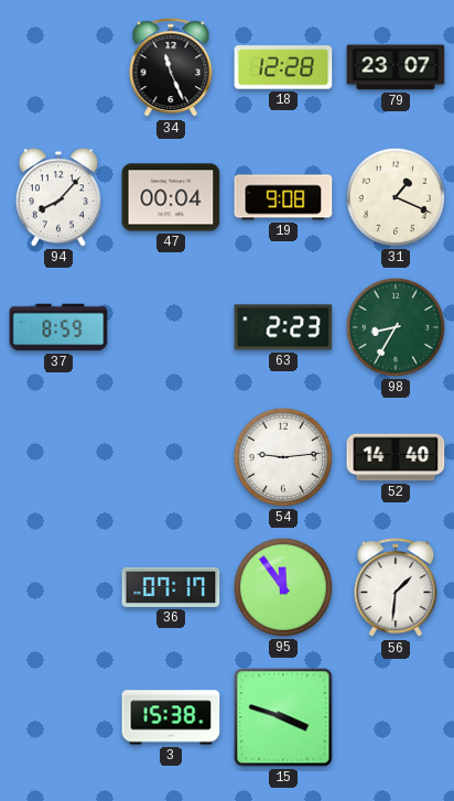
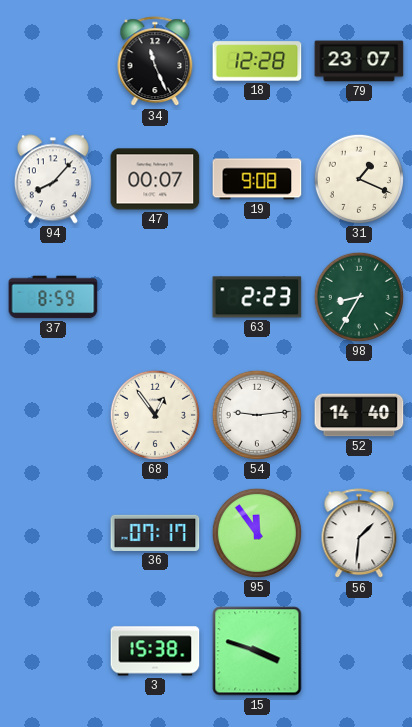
47: 00:04 -> 00:07 (155, 179)
68: none -> 12:54 (155, 415)
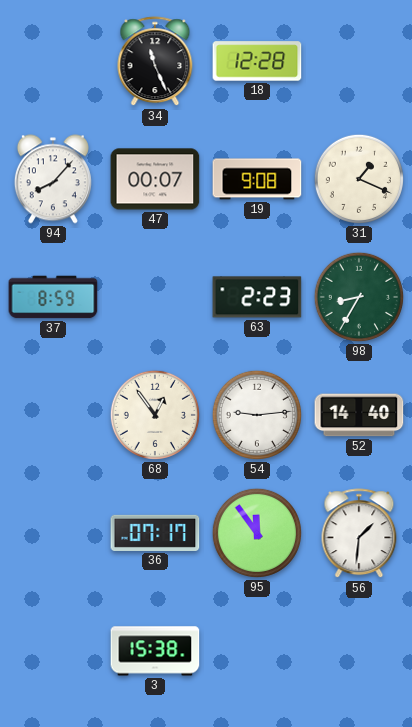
79: 23:07 -> none (359, 61)
15: 3:48 -> none (257, 651)
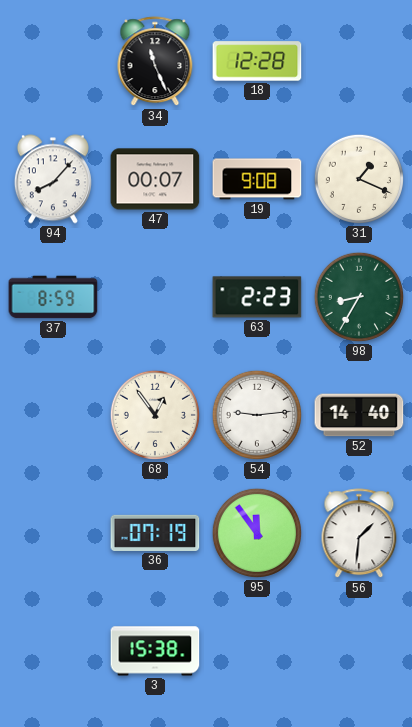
36: 07:17 -> 07:19 (155, 533)
